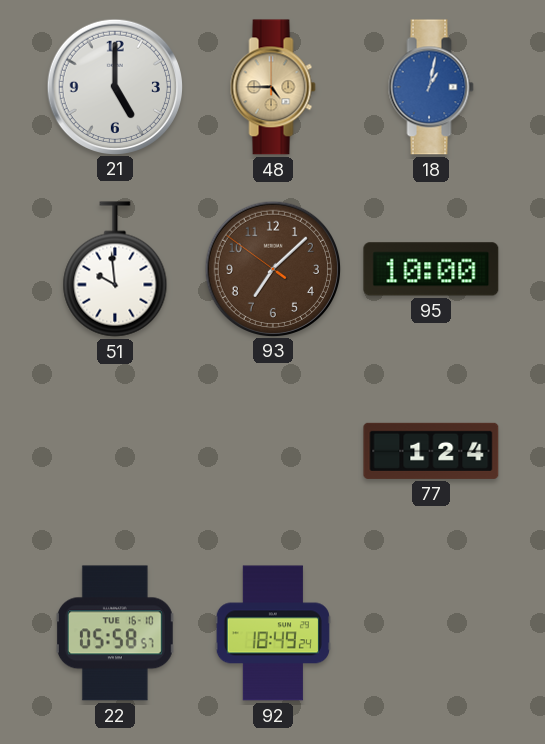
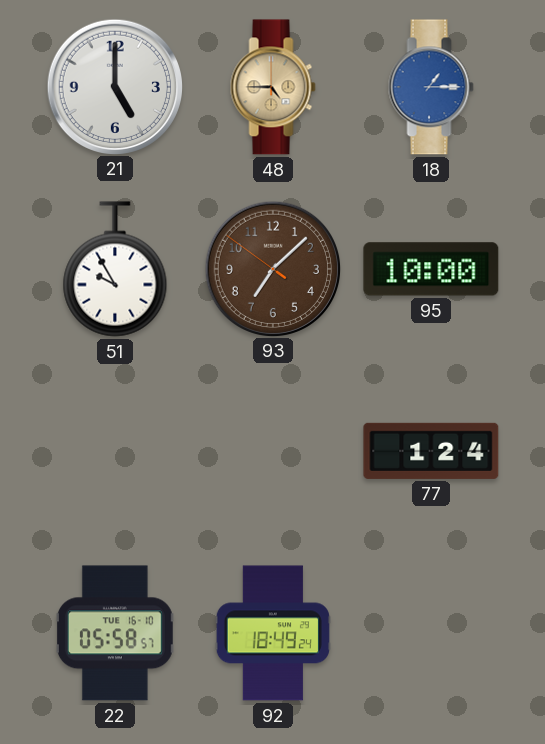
18: 1:02 -> 1:15 (431, 87)
51: 9:59 -> 9:55 (115, 269)
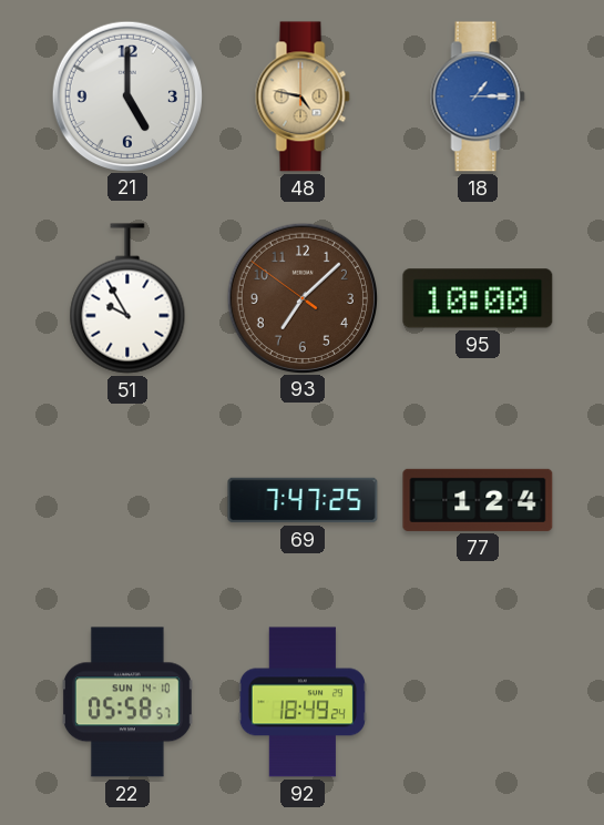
48: 4:45 -> 4:47 (303, 96)
69: none -> 7:47 (303, 500)
22 date: TUE 16-10 -> SUN 14-10 (127, 702)
